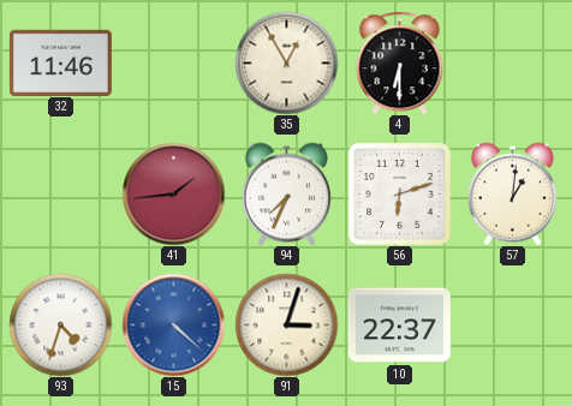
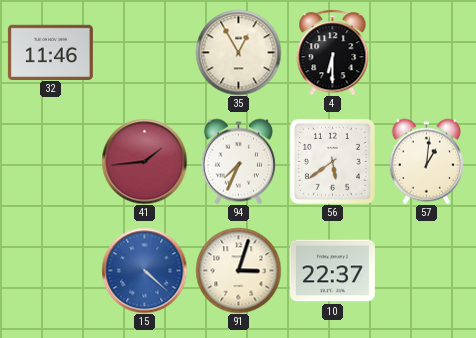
56: 6:12 -> 5:39 (333, 162)
93: 4:33 -> none (60, 324)
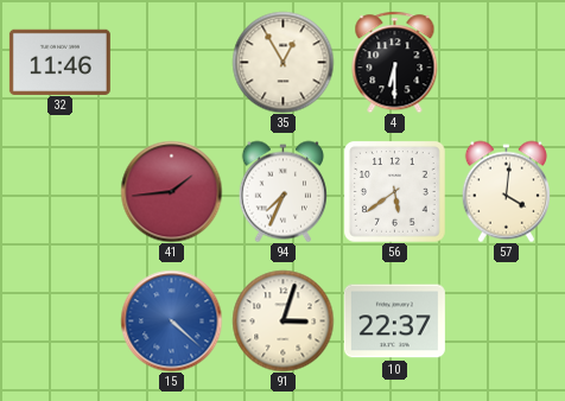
57: 1:01 -> 4:01 (506, 191)
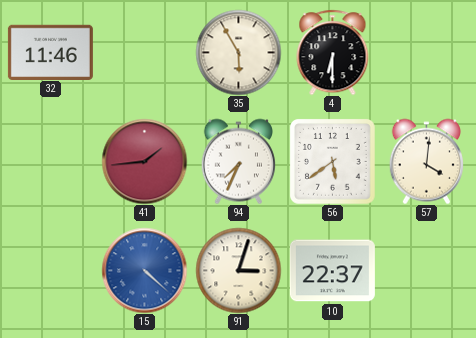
35: 12:55 -> 5:55 (238, 52)
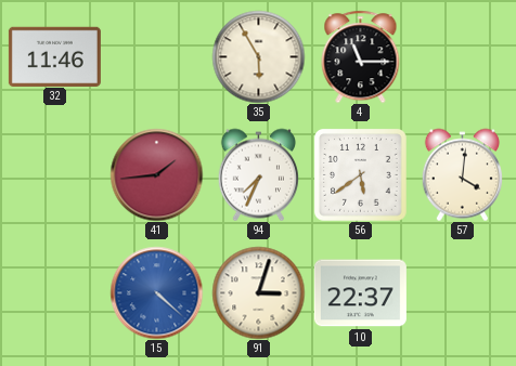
4: 6:30 -> 11:15 (361, 56)
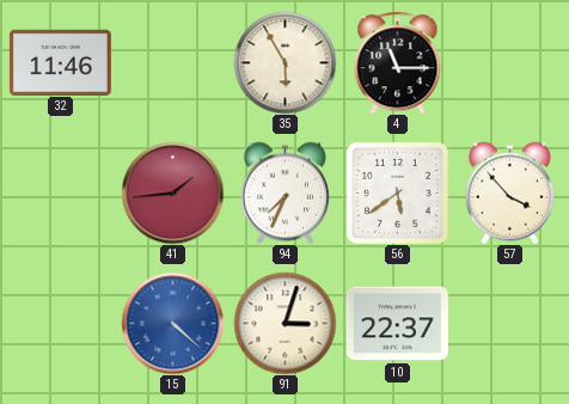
57: 4:01 -> 3:53 (509, 192)
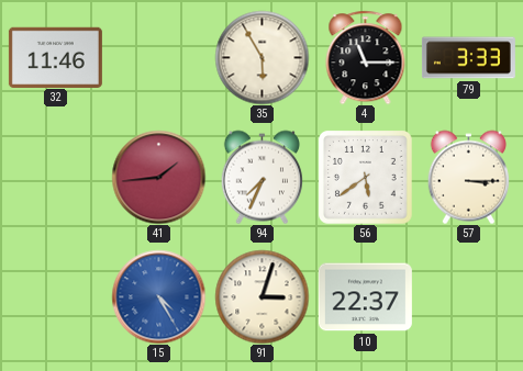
79: none -> 3:33 (468, 58)
57: 3:53 -> 3:15 (468, 177)
15: 4:22 -> 4:25 (158, 296)
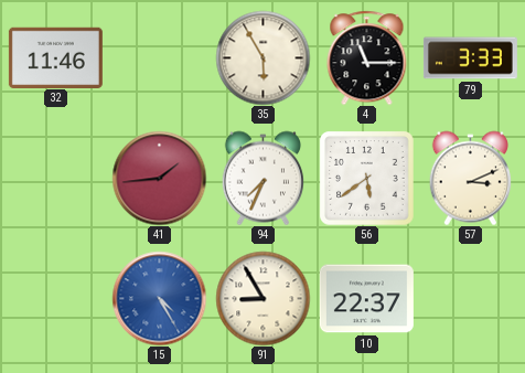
57: 3:15 -> 3:11 (470, 178)
91: 3:03 -> 8:55 (262, 298)
